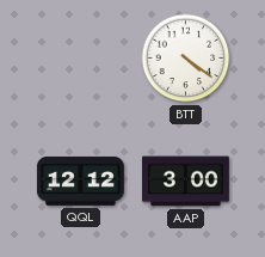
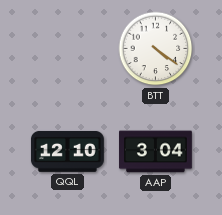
QQL: 12:12 -> 12:10 (67, 151)
AAP: 3:00 -> 3:04 (156, 152)
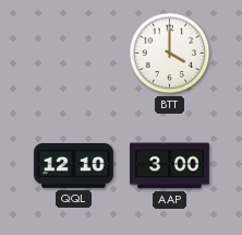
BTT: 4:21 -> 4:00 (170, 54)
AAP: 3:04 -> 3:00 (170, 166)
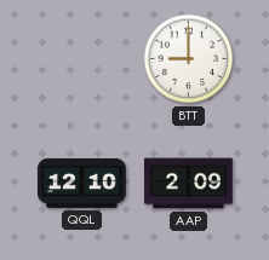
BTT: 4:00 -> 9:00 (189, 59)
AAP: 3:00 -> 2:09 (189, 184)
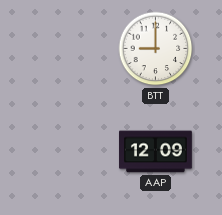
QQL: 12:10 -> none (81, 183)
AAP: 2:09 -> 12:09 (156, 152)
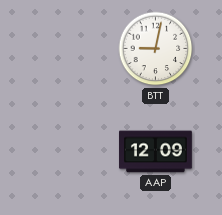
BTT: 9:00 -> 9:02 (156, 49)
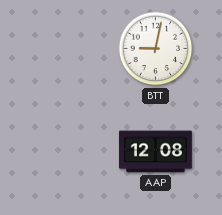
AAP: 12:09 -> 12:08 (156, 152)
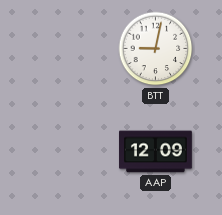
AAP: 12:08 -> 12:09 (156, 152)
